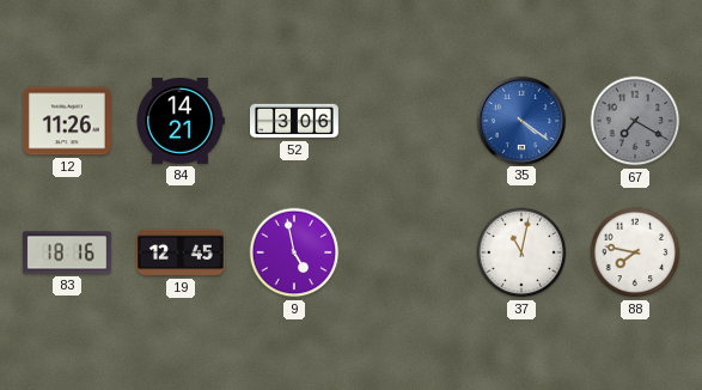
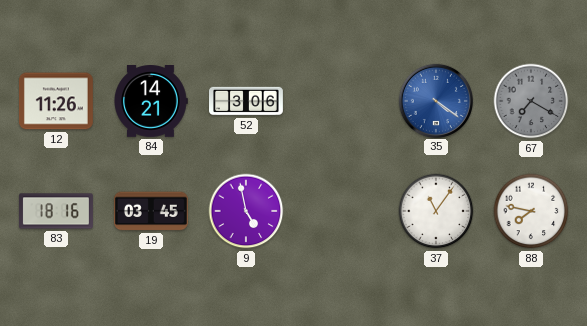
19: 12:45 -> 03:45 (151, 211)
37: 11:02 -> 11:06 (436, 211)
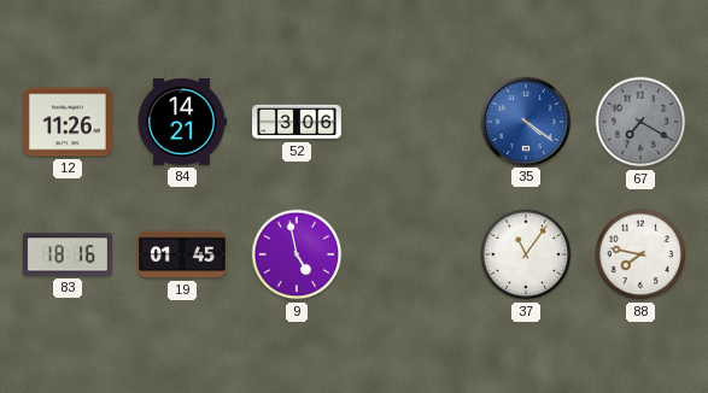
19: 03:45 -> 01:45 (182, 254)
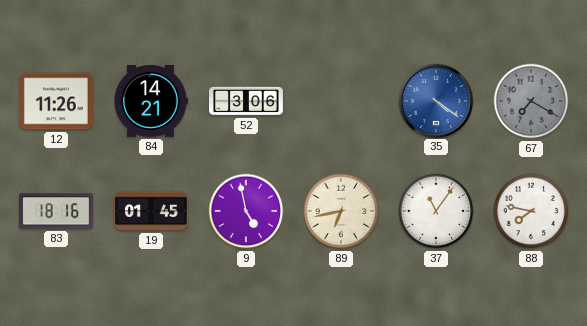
89: none -> 6:43 (341, 211)
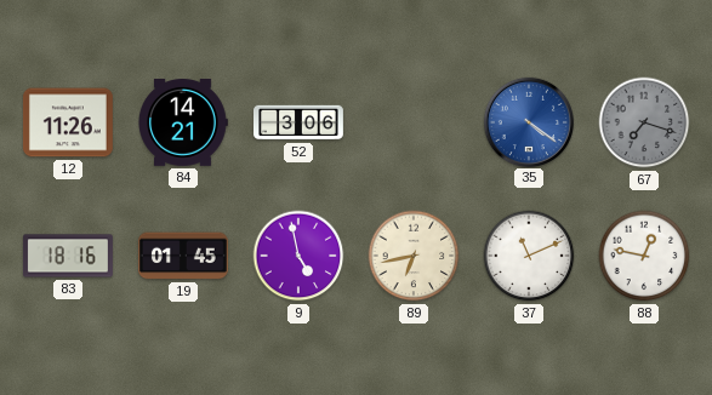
67: 7:20 -> 7:18 (644, 122)
37: 11:06 -> 11:11 (529, 256)
88: 7:47 -> 12:47 (644, 256)
